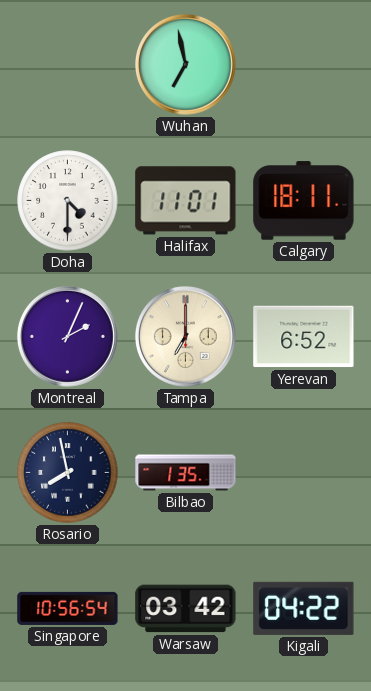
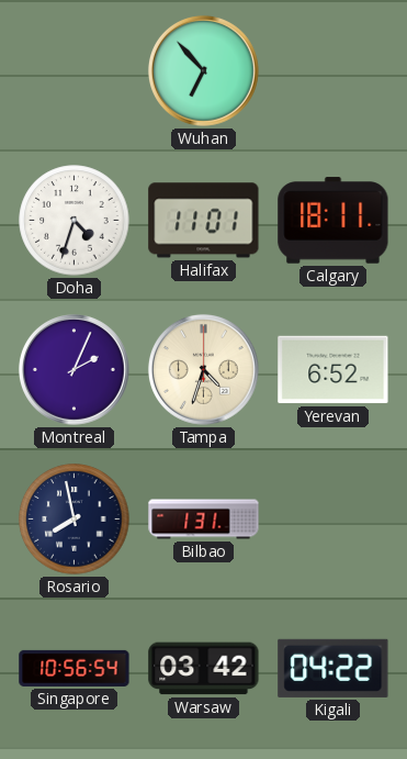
Wuhan: 6:58 -> 6:53 (203, 70)
Doha: 4:30 -> 4:33 (75, 221)
Tampa: 7:00 -> 4:33 (203, 369)
Bilbao: 1:35 -> 1:31 (204, 520)
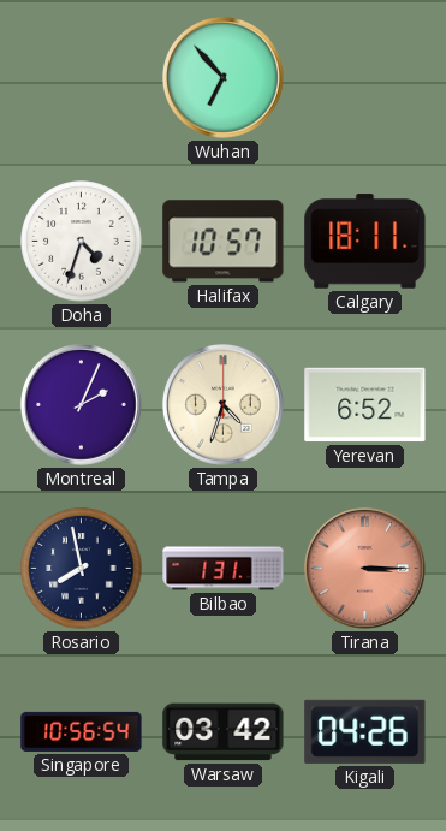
Halifax: 11:01 -> 10:57 (224, 242)
Tirana: none -> 3:15 (364, 568)
Kigali: 04:22 -> 04:26 (365, 731)
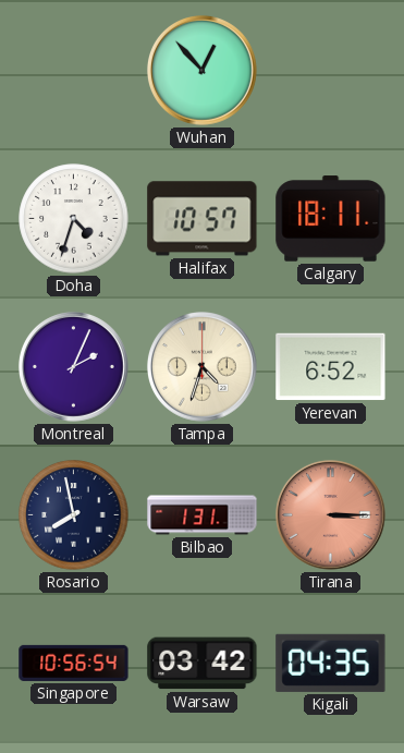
Wuhan: 6:53 -> 12:53 (201, 70)
Kigali: 04:26 -> 04:35 (331, 663)
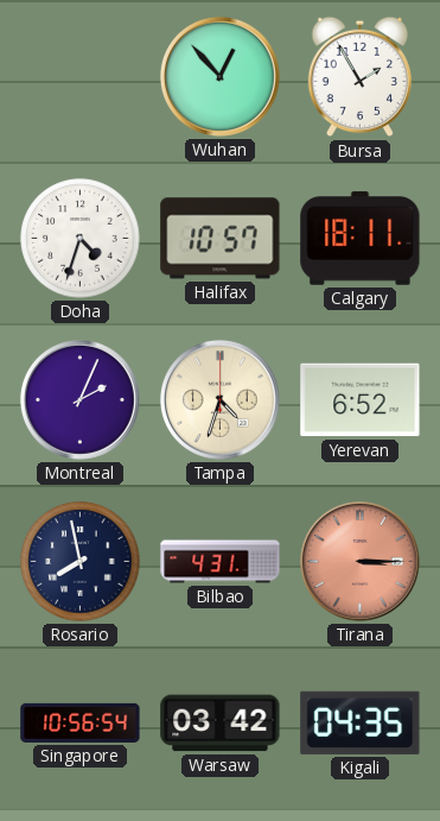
Bursa: none -> 1:55 (359, 77)
Bilbao: 1:31 -> 4:31 (221, 562)
